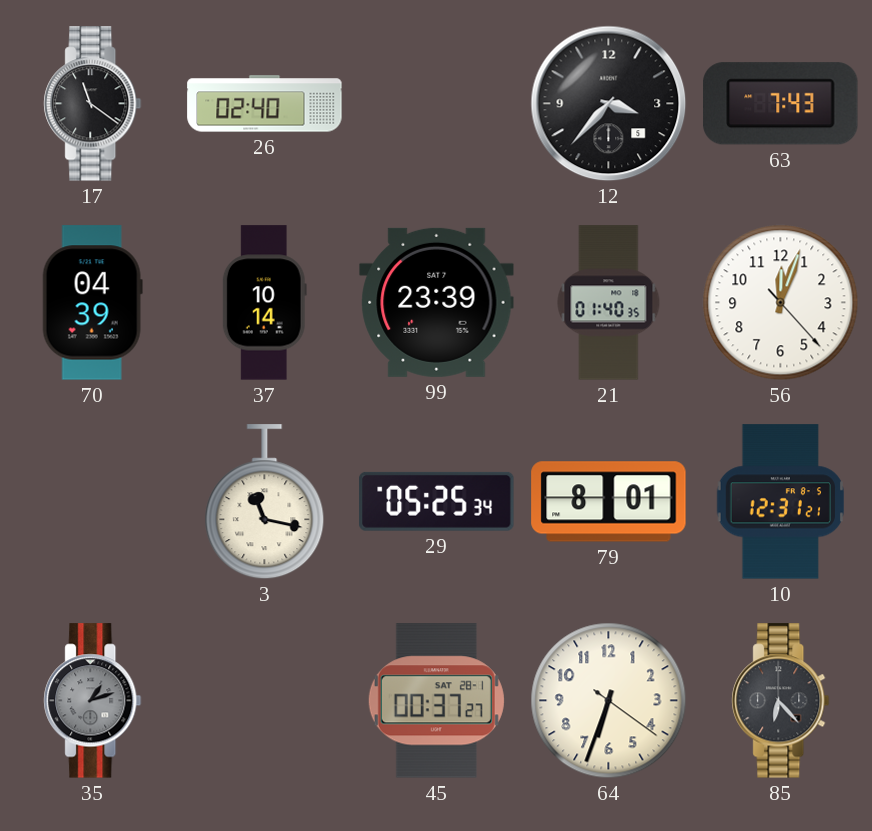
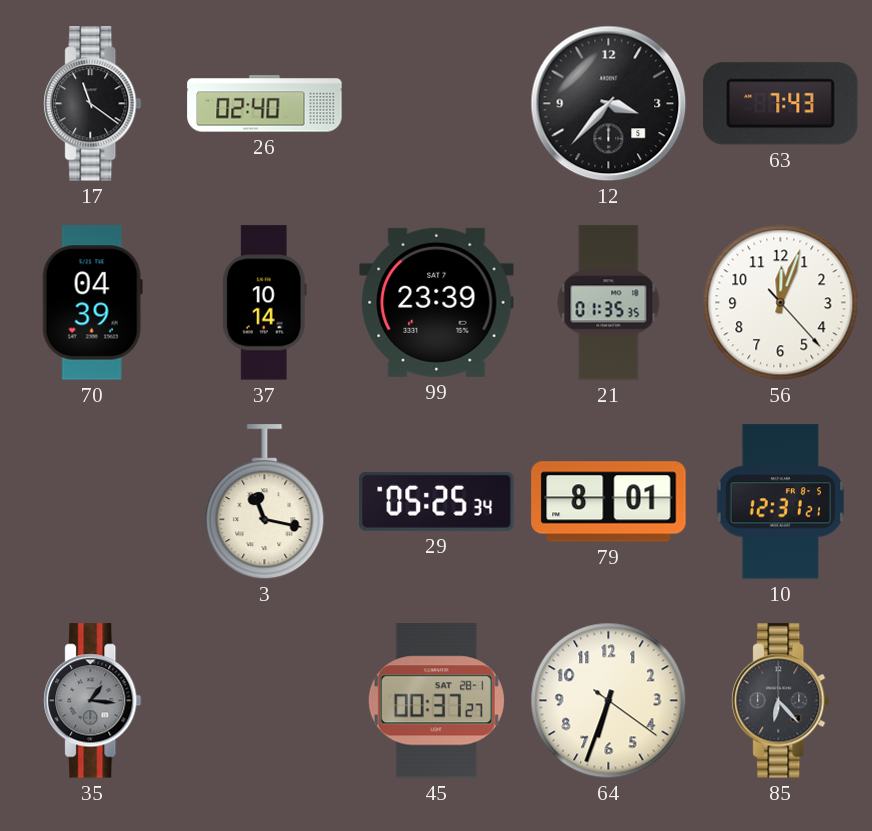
21: 01:40 -> 01:35 (609, 303)
35: 1:12 -> 1:16 (93, 701)
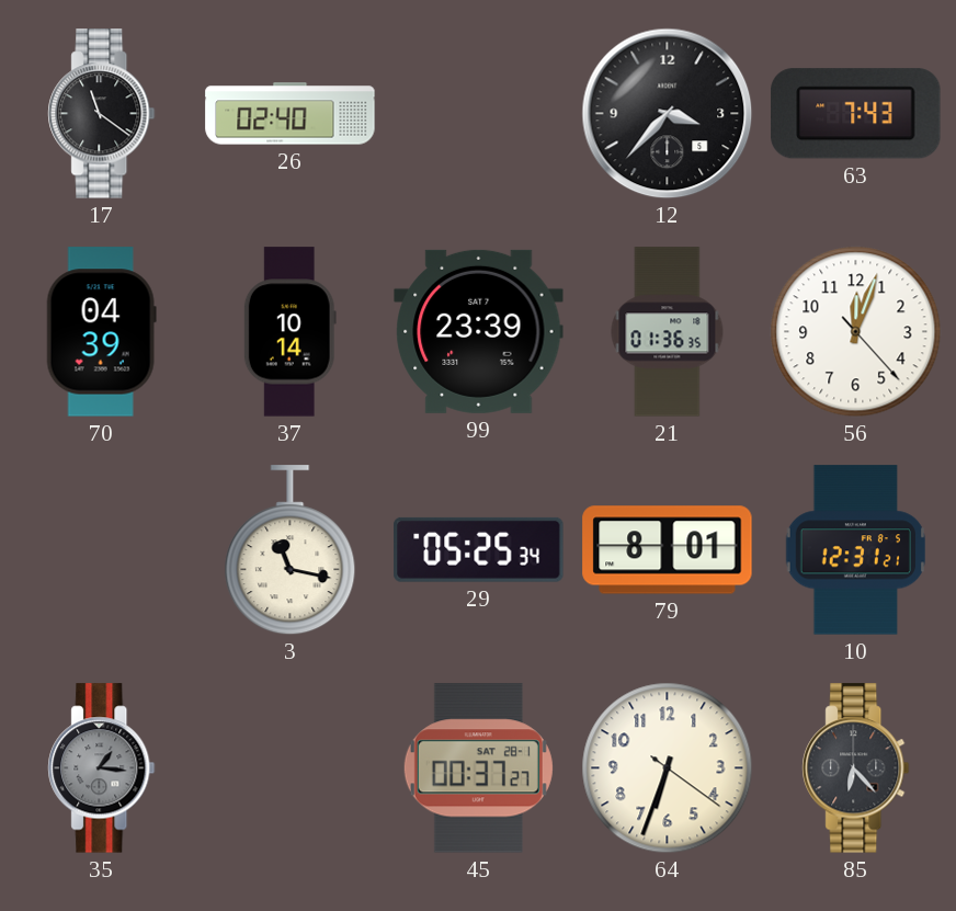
21: 01:35 -> 01:36 (668, 332)
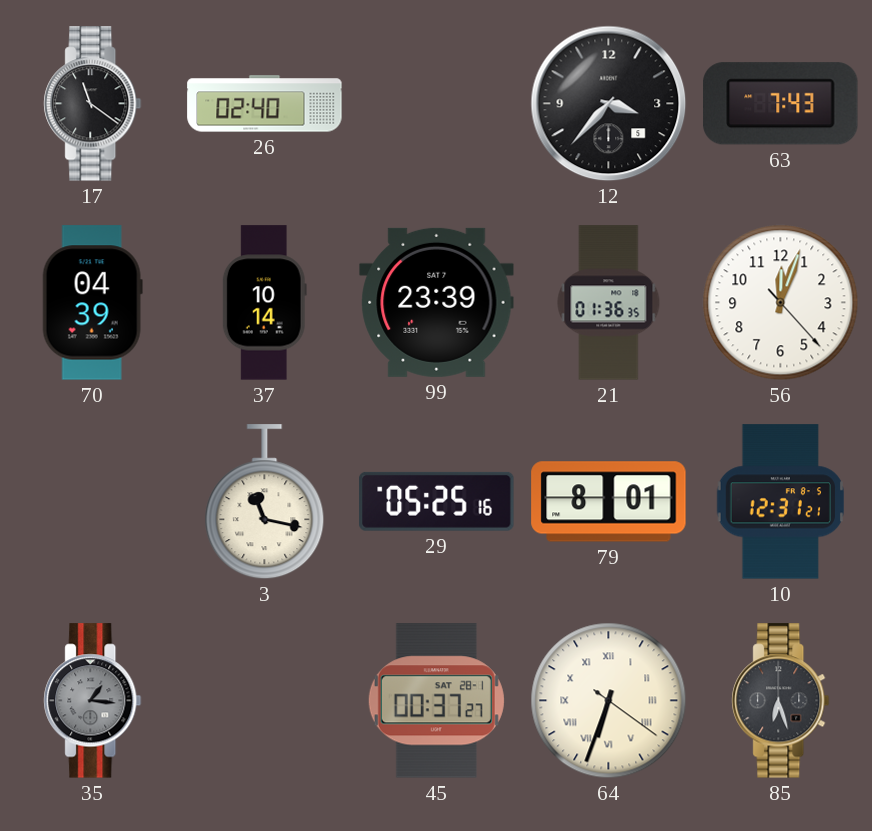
29: 05:25:34 -> 05:25:16 (437, 501)
64 numerals: Arabic -> Roman (609, 701)
85: 6:23 -> 6:27 (781, 701)
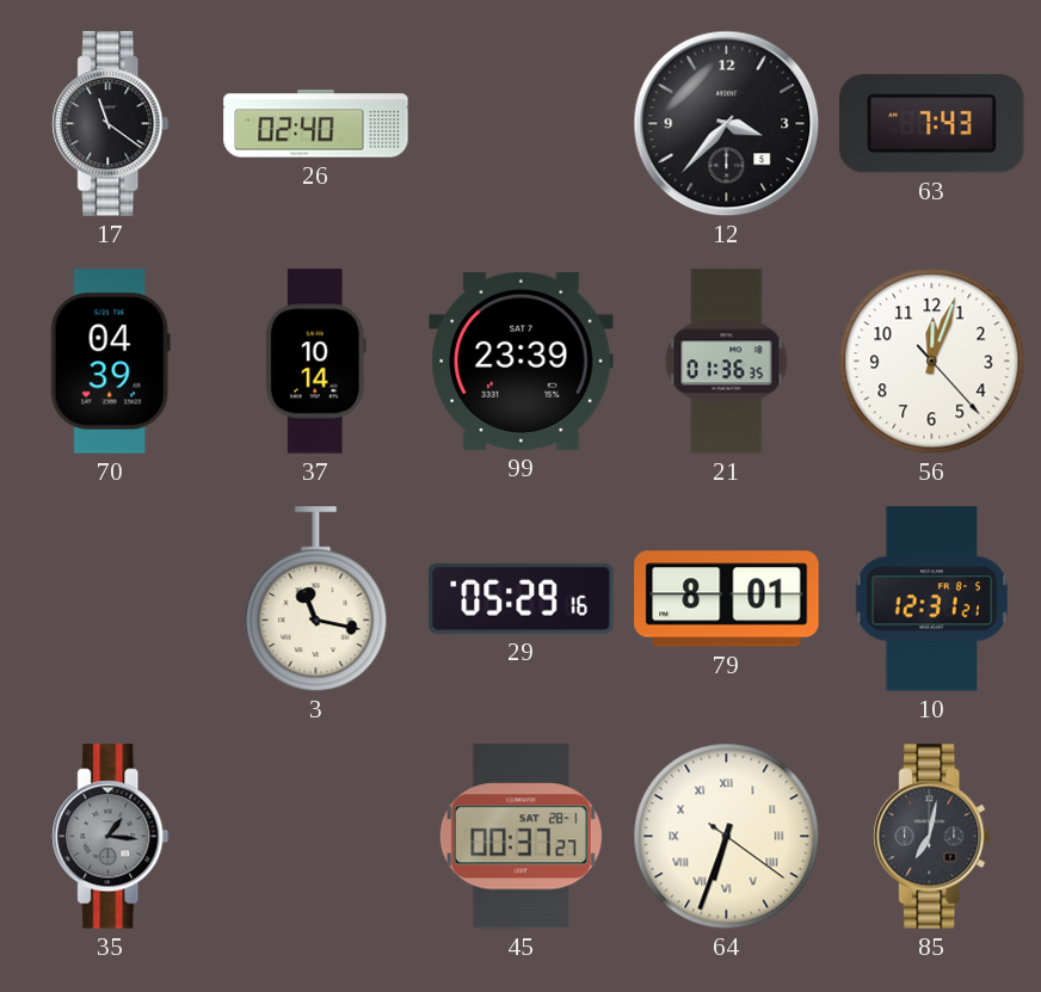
29: 05:25 -> 05:29 (522, 598)
85: 6:27 -> 7:02 (932, 837)
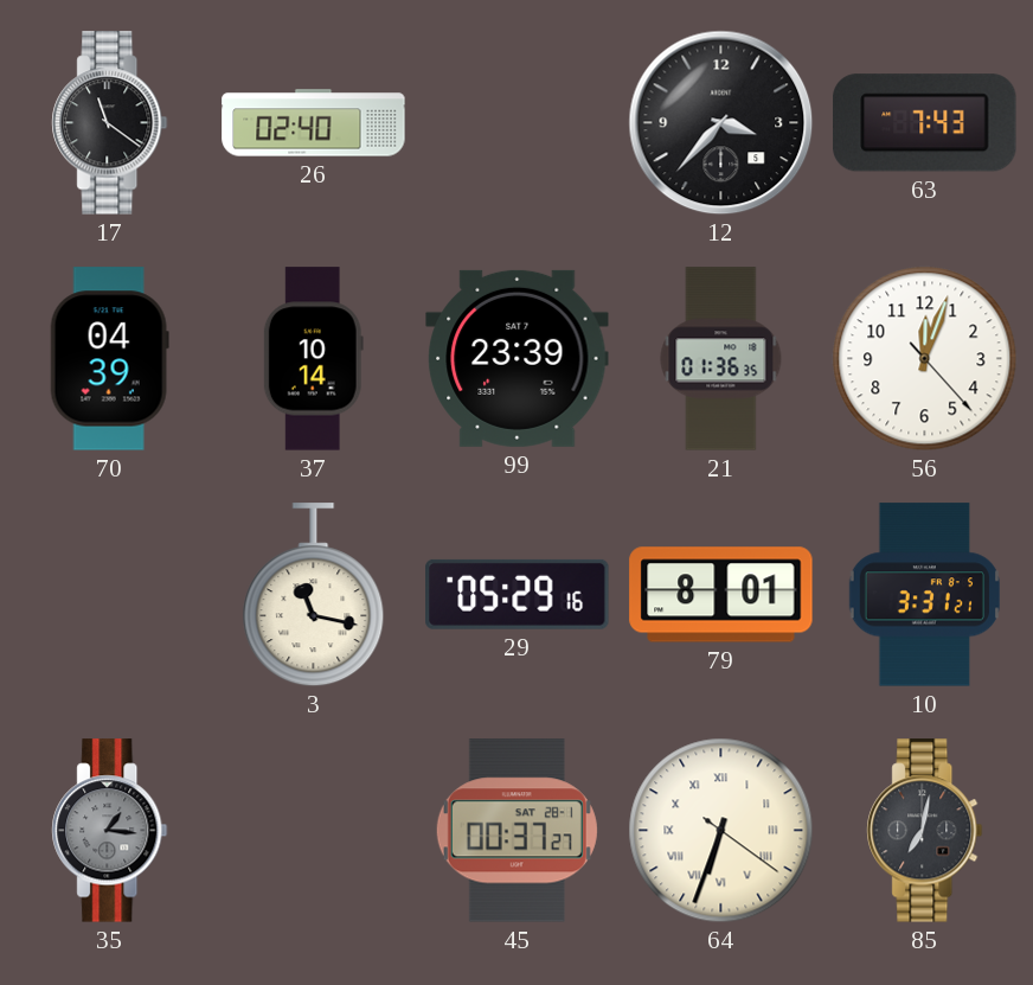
10: 12:31 -> 3:31 (924, 595)
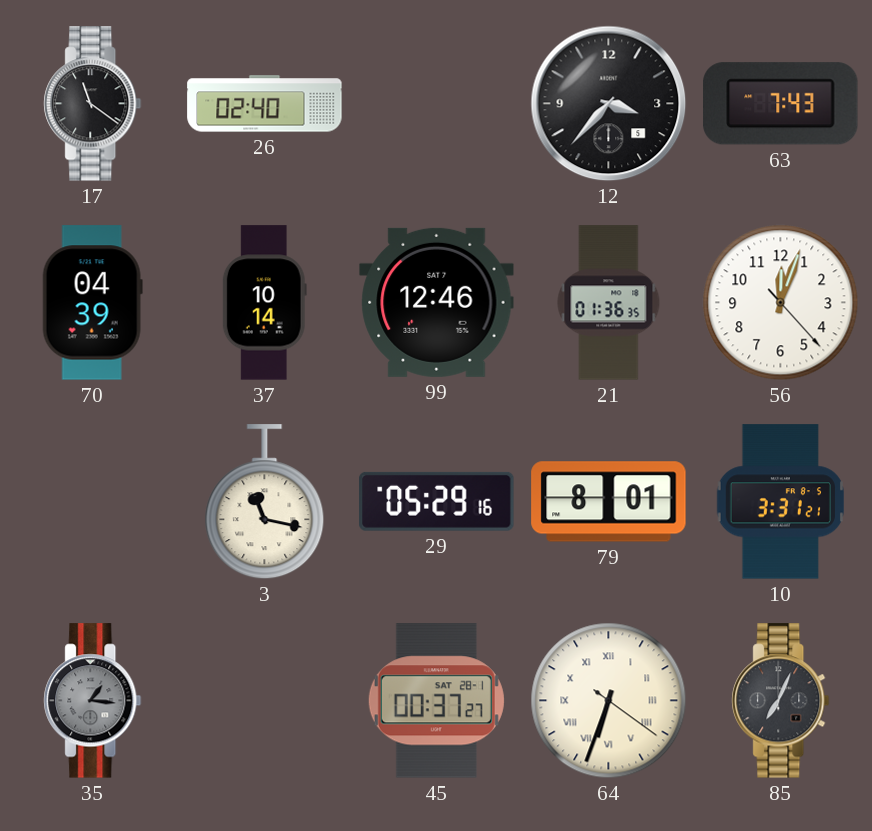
99: 23:39 -> 12:46 (437, 302)
85: 7:02 -> 7:04 (781, 701)
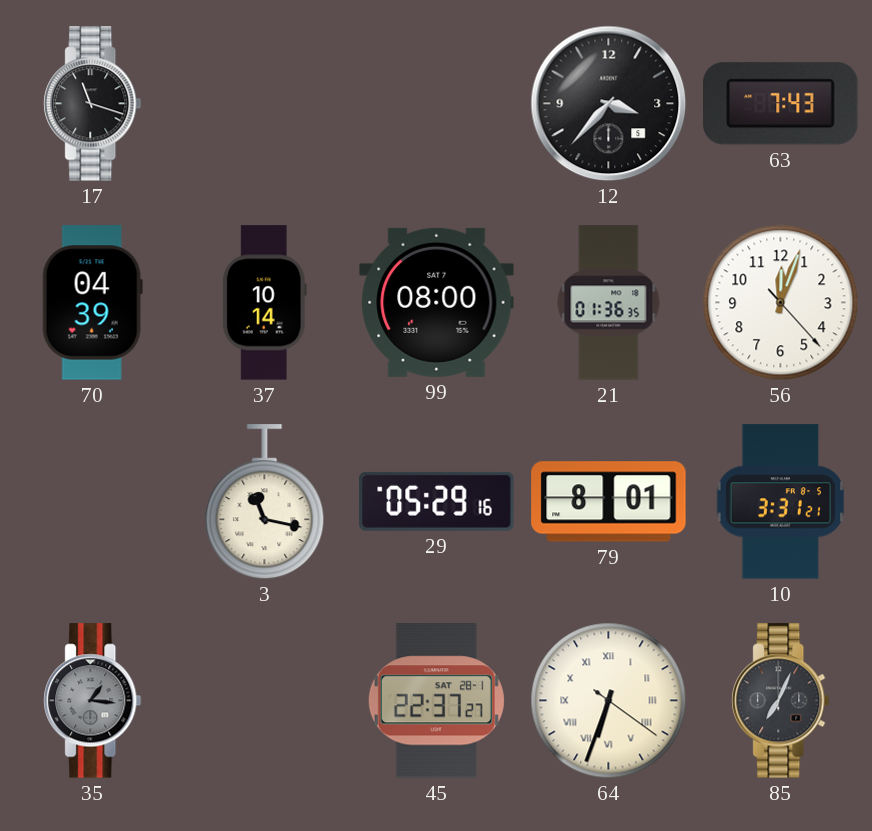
17: 11:21 -> 11:18 (93, 104)
26: 02:40 -> none (265, 104)
99: 12:46 -> 08:00 (437, 302)
45: 00:37 -> 22:37 (436, 701)
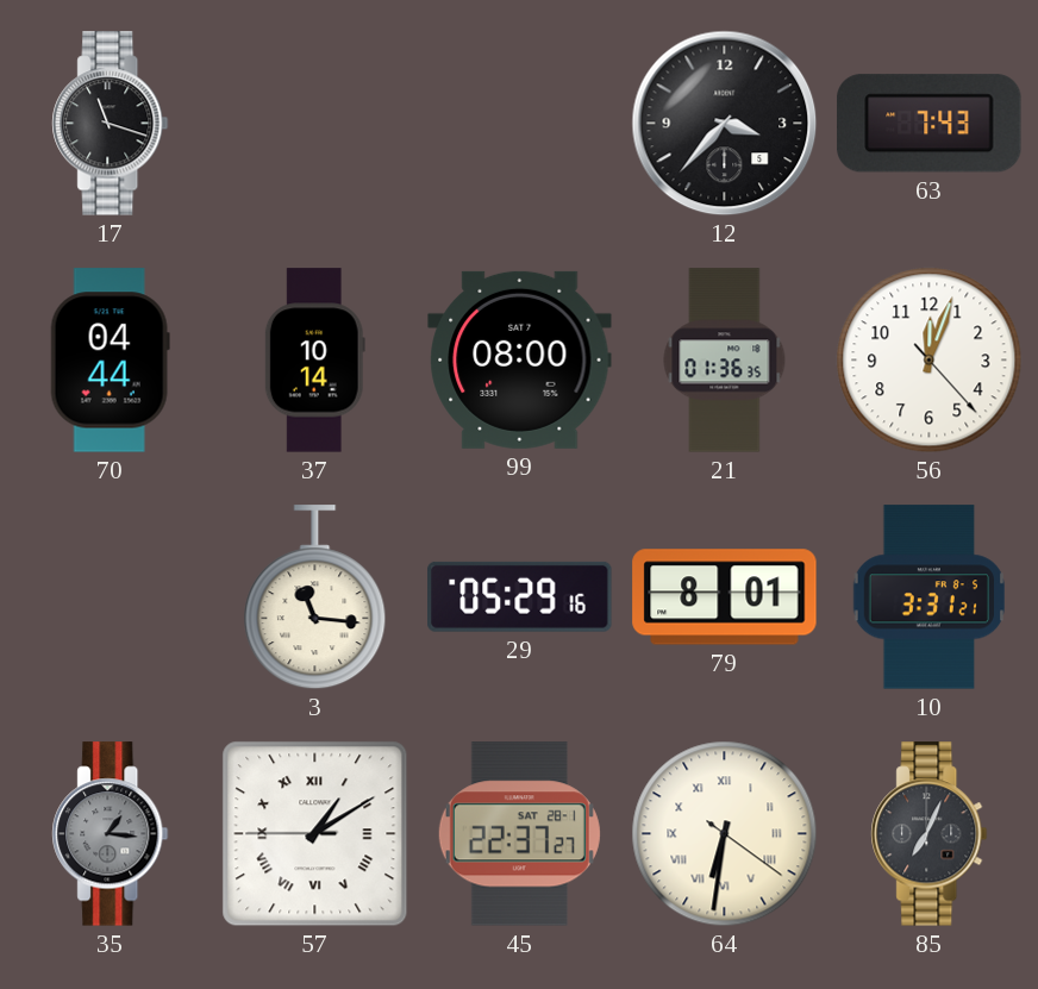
70: 04:39 -> 04:44 (110, 361)
3: 11:17 -> 11:16 (315, 597)
57: none -> 1:09 (315, 834)
64: 6:33 -> 6:31 (725, 834)
